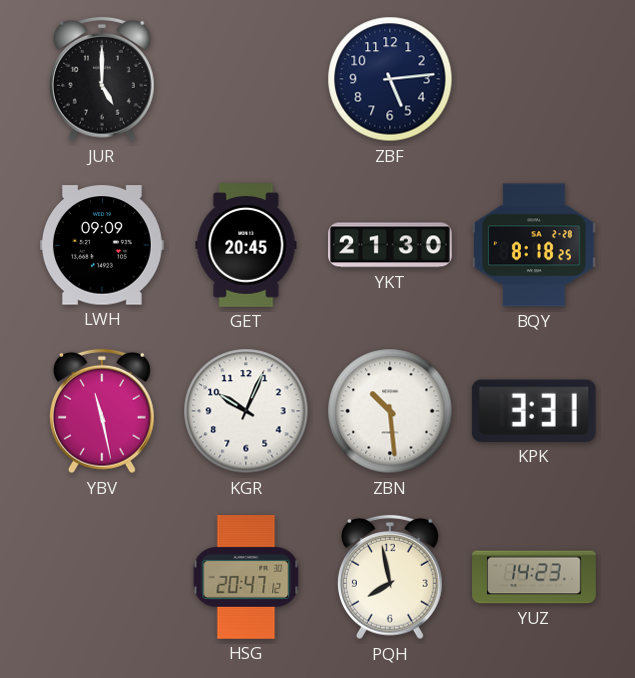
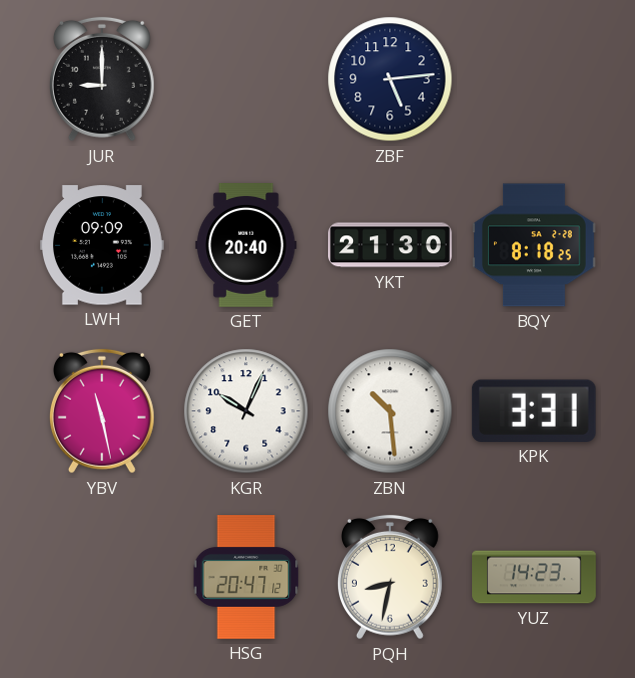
JUR: 5:00 -> 9:00 (102, 79)
GET: 20:45 -> 20:40 (246, 246)
PQH: 7:58 -> 8:32 (390, 577)
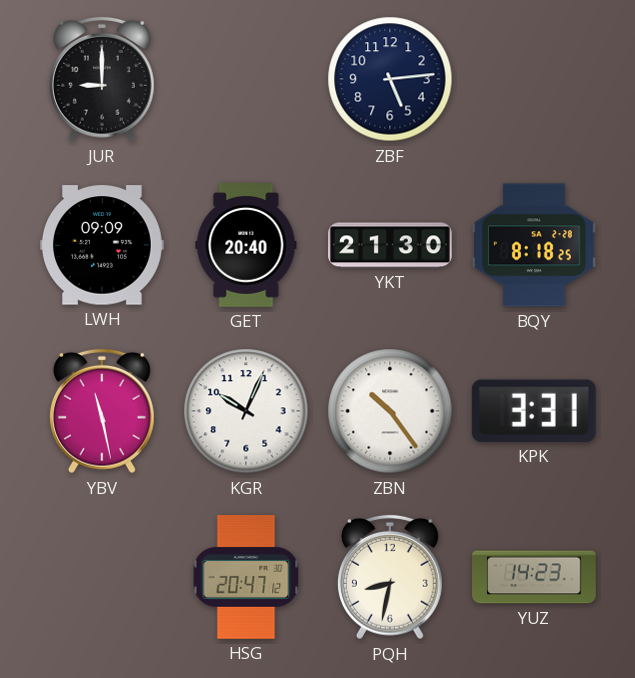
ZBN: 10:29 -> 10:24 (390, 411)
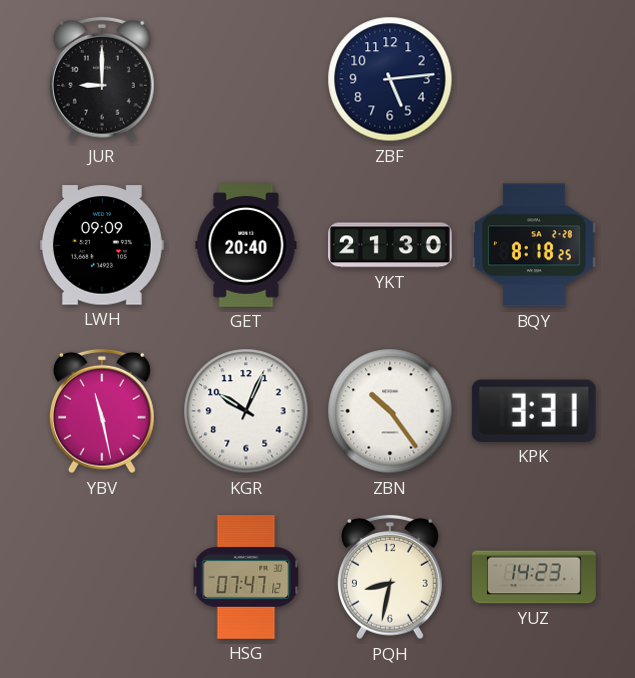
HSG: 20:47 -> 07:47 (246, 578)
